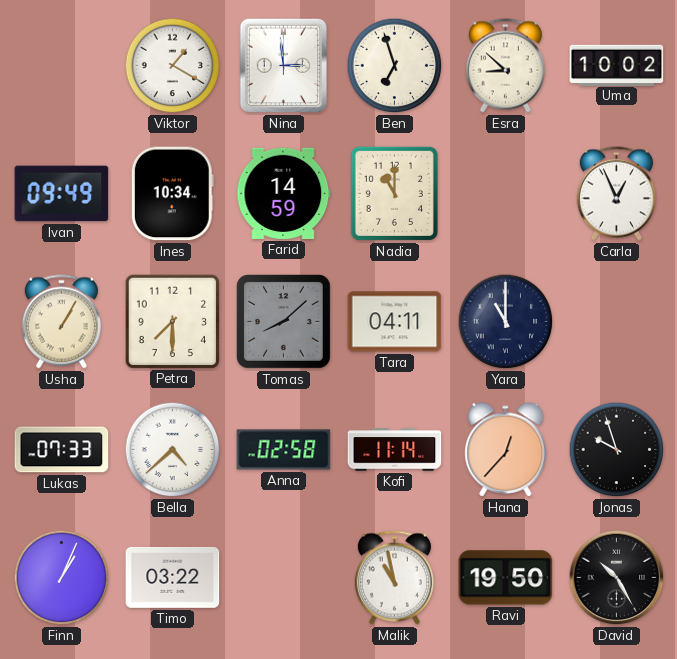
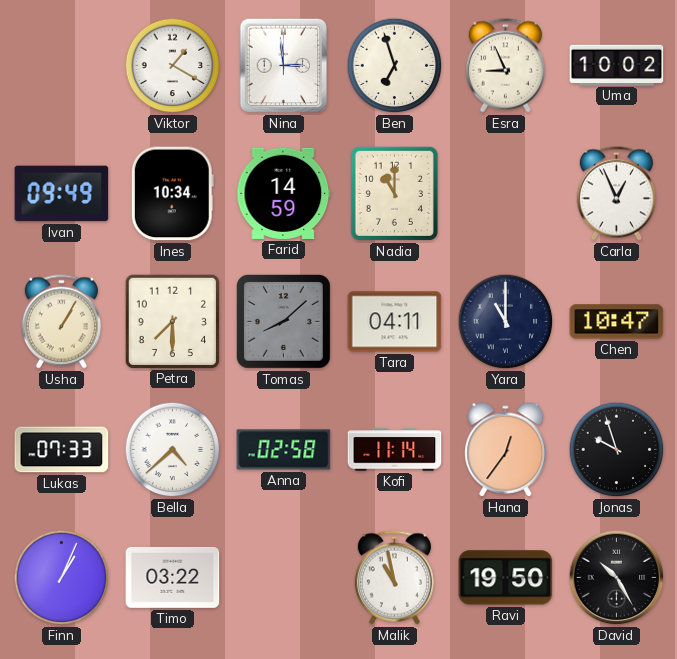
Esra: 8:52 -> 8:56 (505, 66)
Chen: none -> 10:47 (617, 322)
Hana: 12:37 -> 12:36 (506, 450)
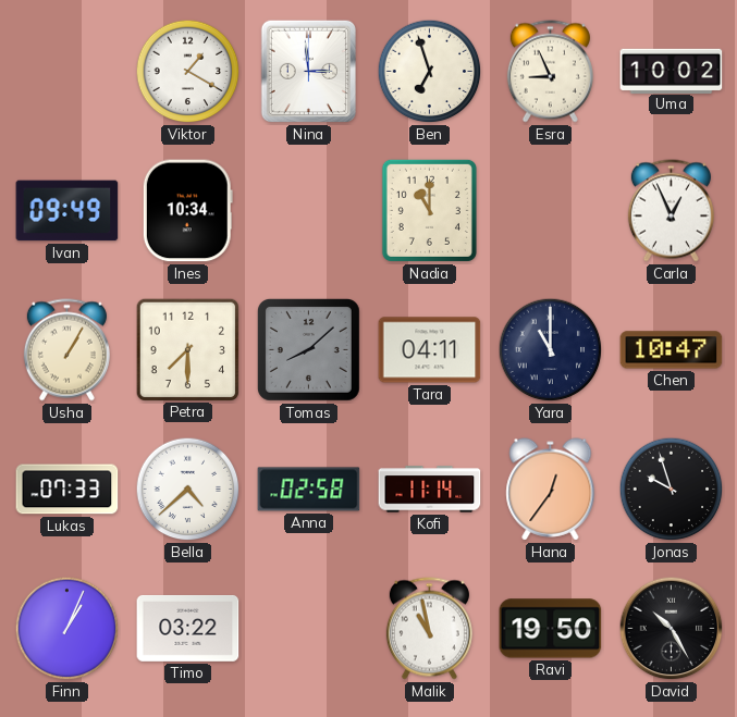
Farid: 14:59 -> none (284, 193)
